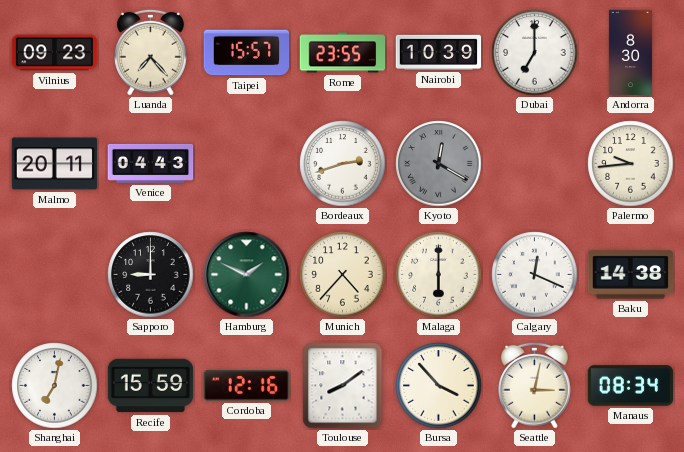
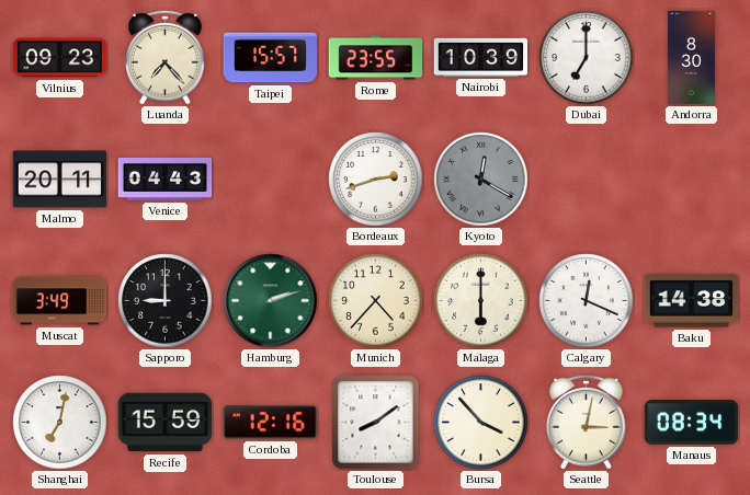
Palermo: 9:44 -> none (631, 164)
Muscat: none -> 3:49 (60, 301)
Hamburg: 1:49 -> 2:12 (271, 301)
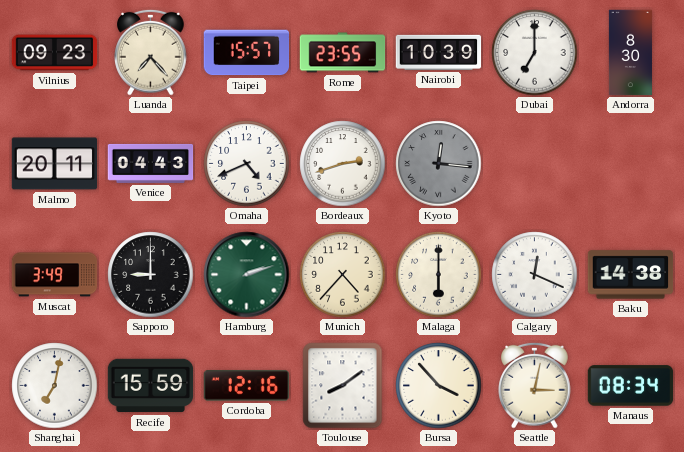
Omaha: none -> 4:41 (247, 164)
Kyoto: 12:20 -> 12:16 (439, 164)
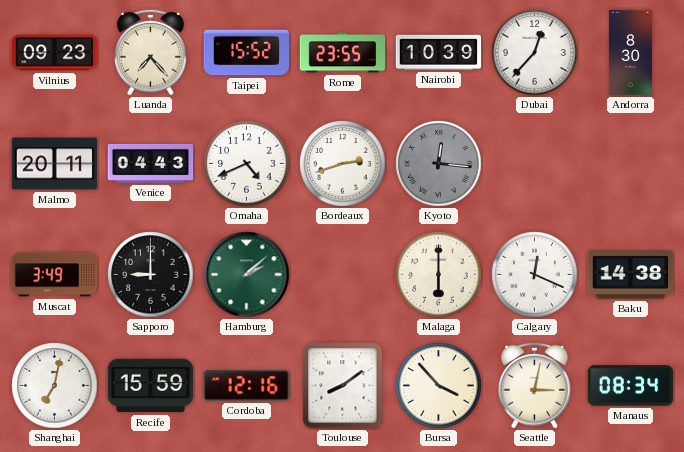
Taipei: 15:57 -> 15:52 (247, 53)
Dubai: 7:00 -> 12:37 (535, 53)
Hamburg: 2:12 -> 2:08 (247, 275)
Munich: 4:37 -> none (343, 275)
